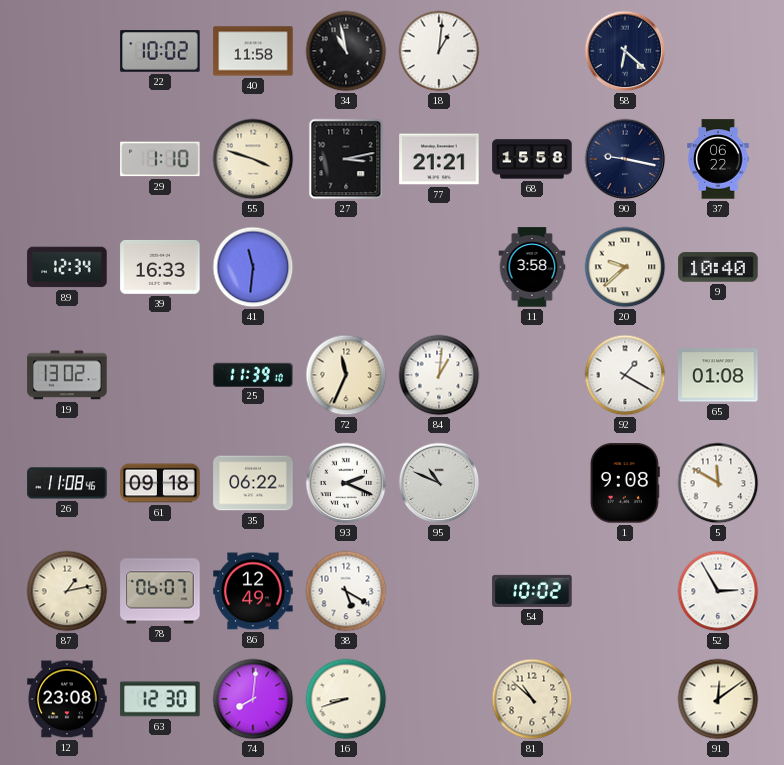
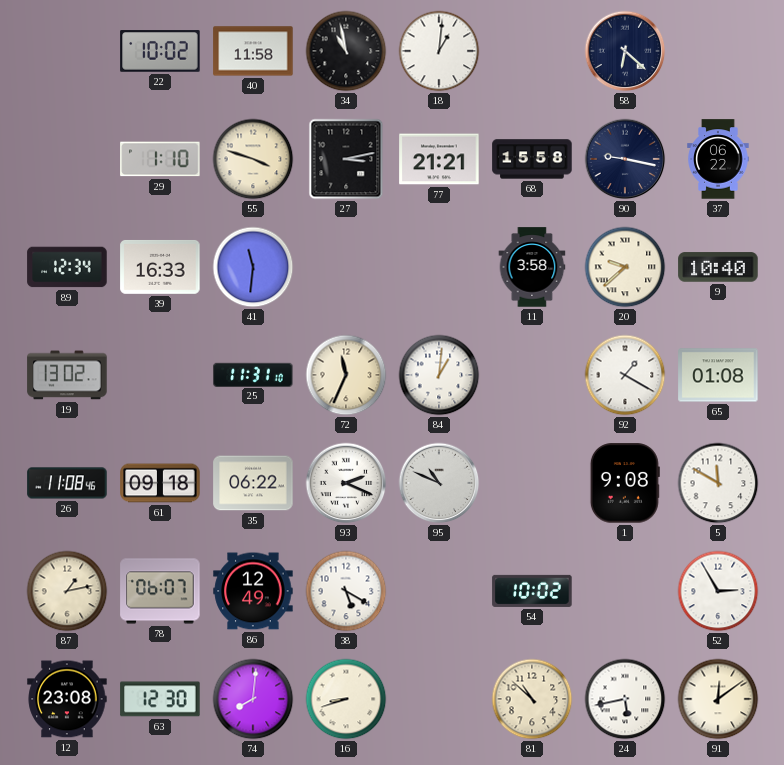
25: 11:39 -> 11:31 (253, 374)
24: none -> 5:43 (625, 699)
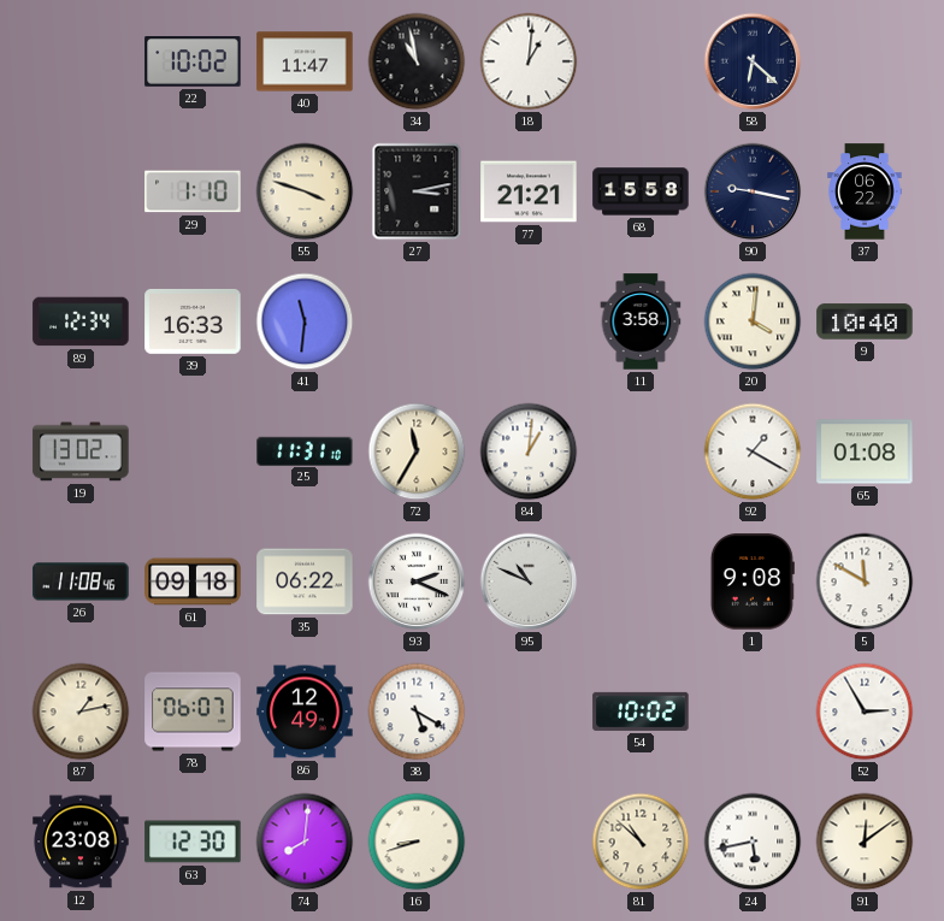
40: 11:58 -> 11:47 (305, 61)
20: 9:38 -> 4:01 (753, 321)
72: 11:34 -> 11:35 (417, 451)
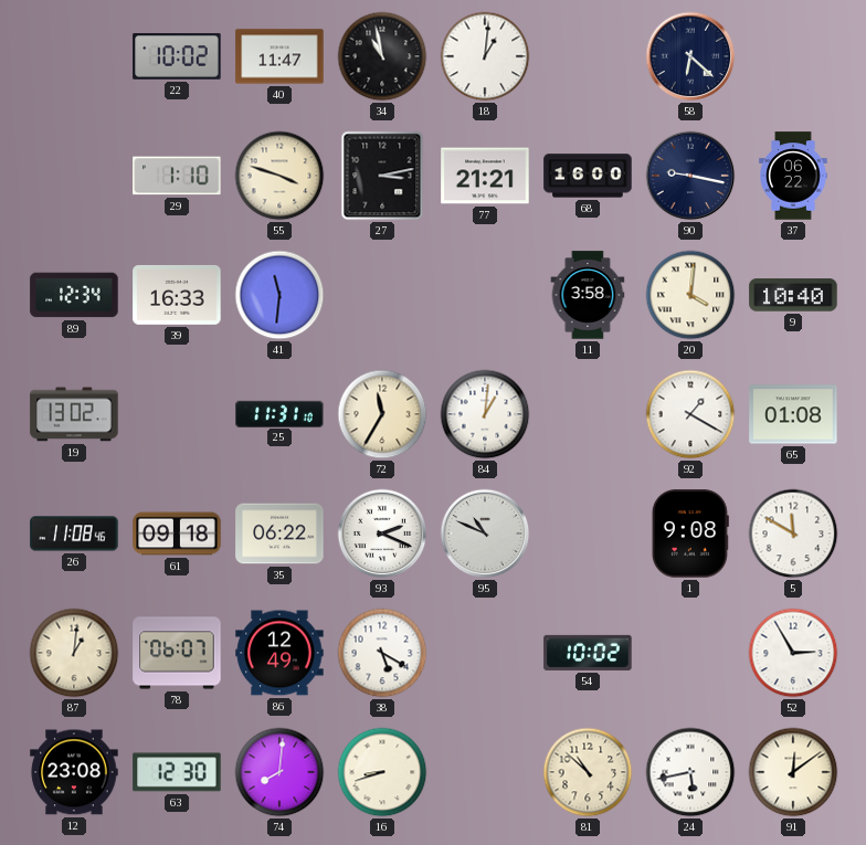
68: 15:58 -> 16:00 (588, 176)
87: 1:13 -> 1:01 (74, 653)
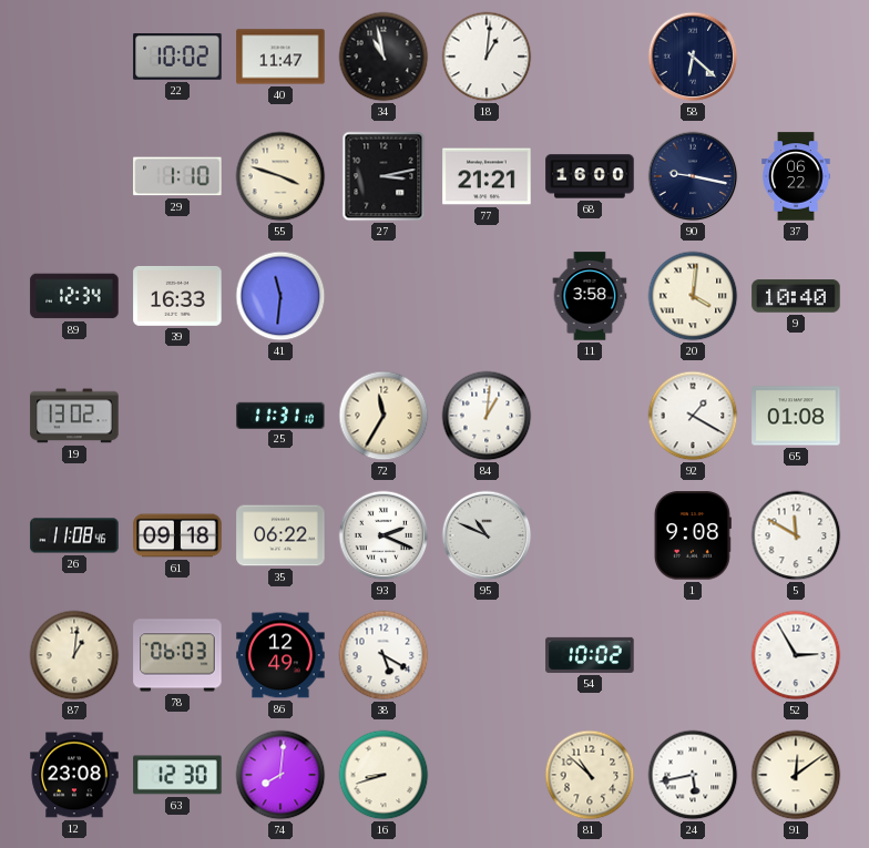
78: 06:07 -> 06:03 (177, 655)
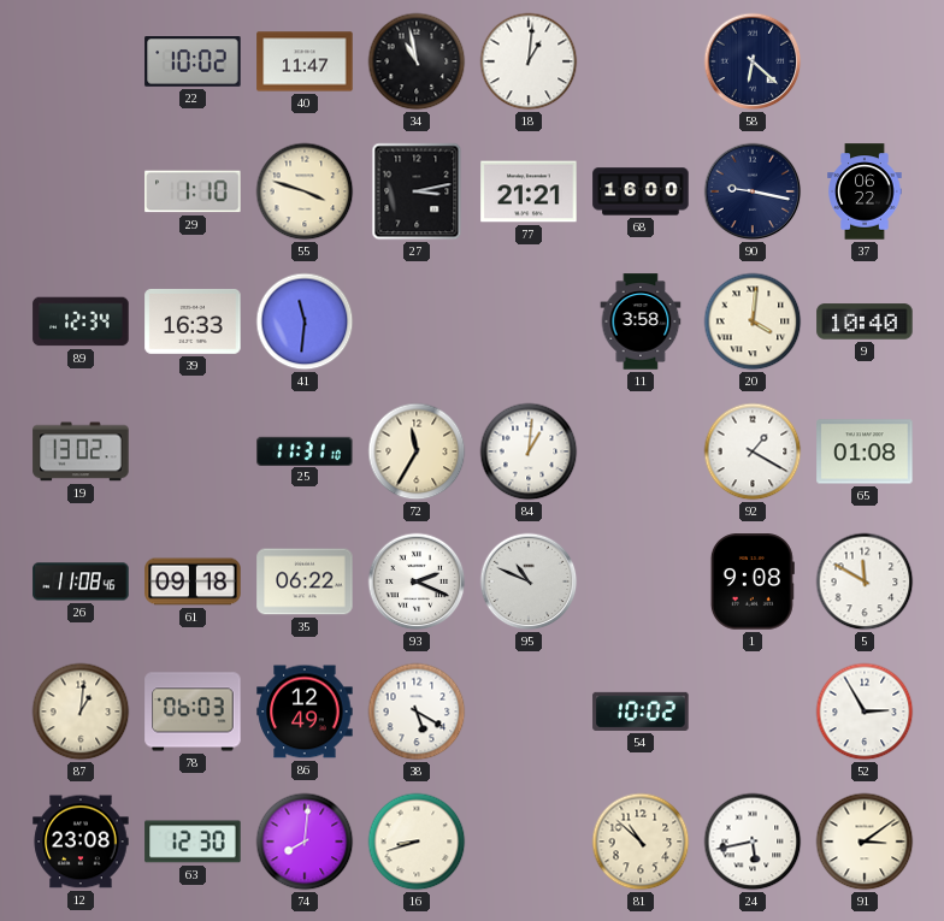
91: 12:09 -> 3:09 (865, 842)
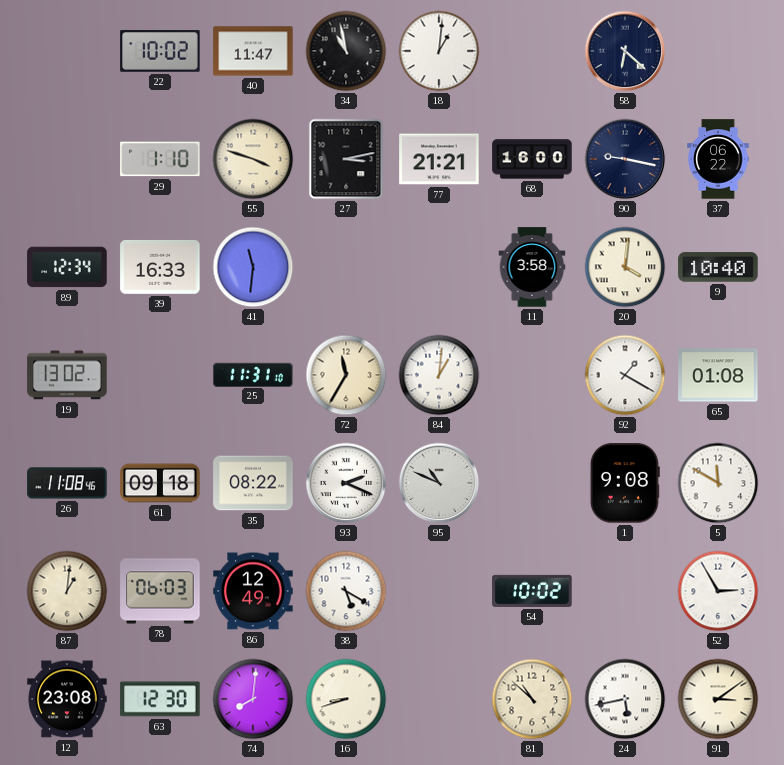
35: 06:22 -> 08:22 (253, 483)
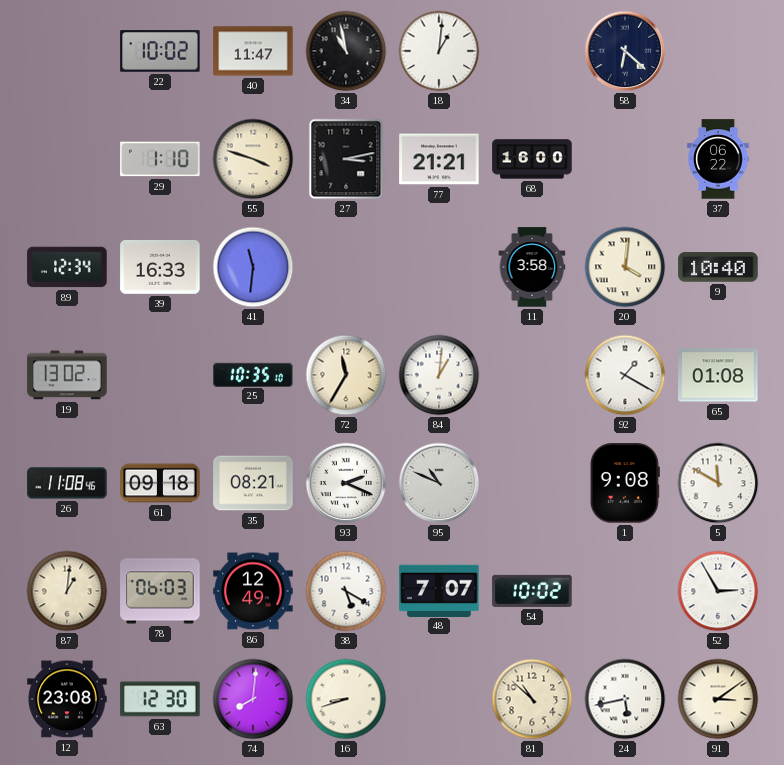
90: 9:17 -> none (625, 159)
25: 11:31 -> 10:35 (253, 374)
35: 08:22 -> 08:21 (253, 483)
48: none -> 7:07 (439, 590)
